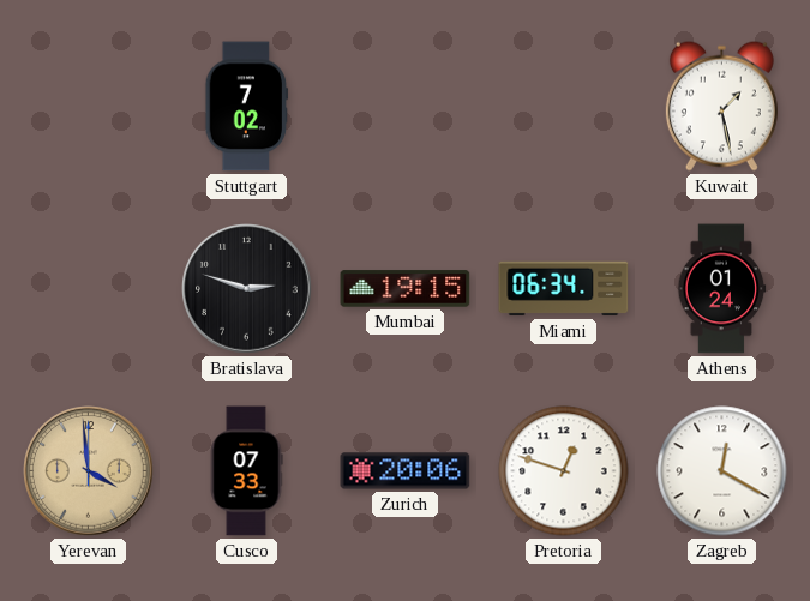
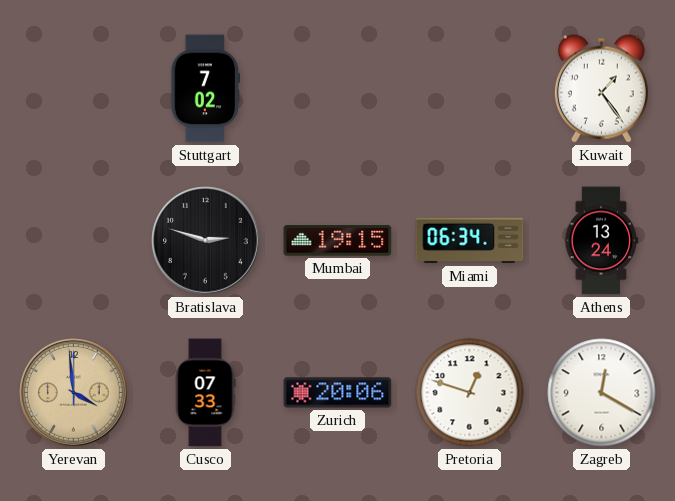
Kuwait: 1:28 -> 1:24 (601, 88)
Athens: 01:24 -> 13:24 (602, 241)
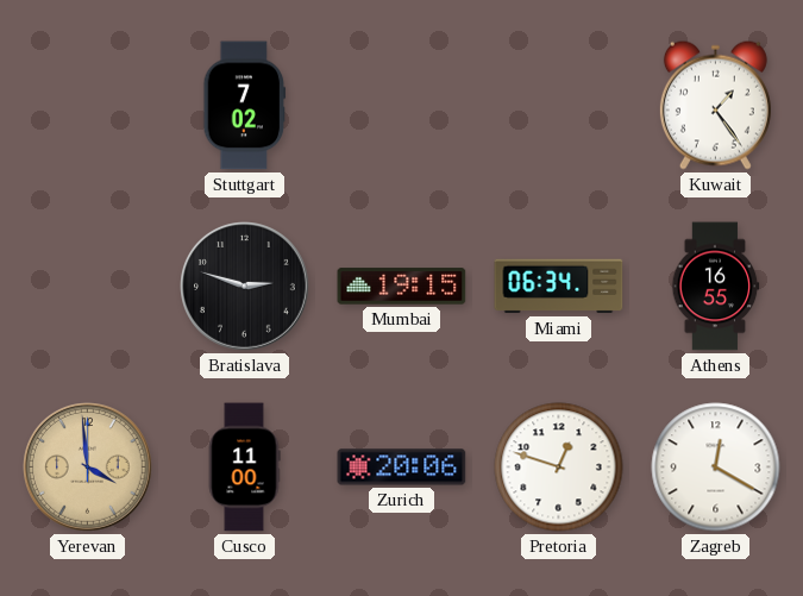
Athens: 13:24 -> 16:55 (716, 287)
Cusco: 07:33 -> 11:00 (244, 468)
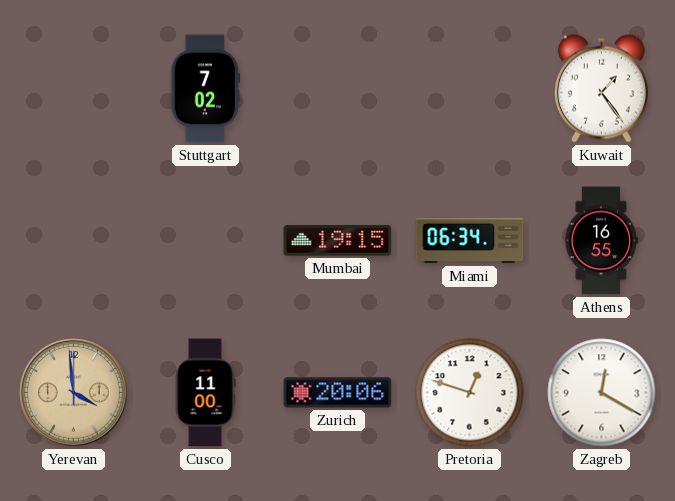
Bratislava: 2:48 -> none (245, 287)
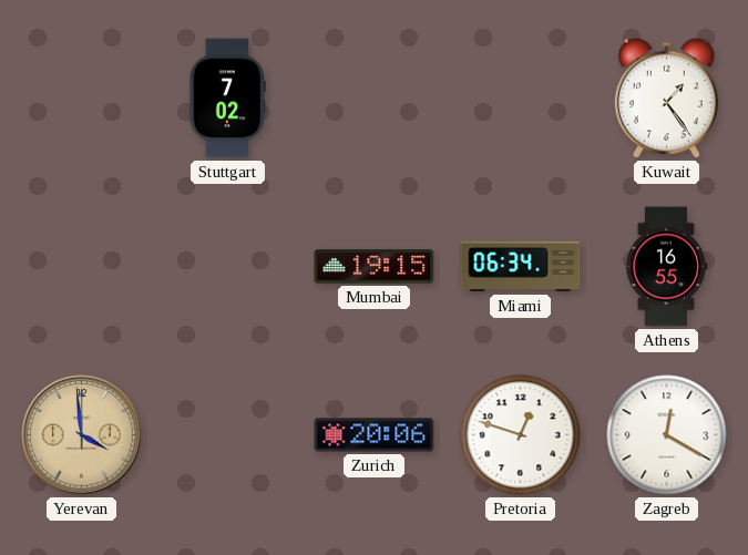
Cusco: 11:00 -> none (205, 393)
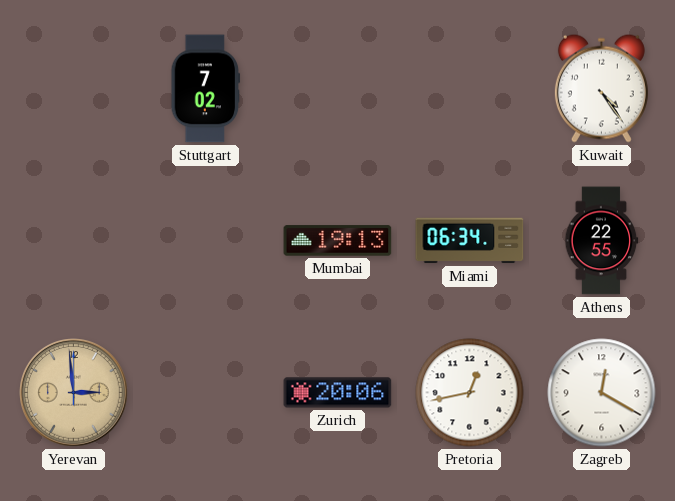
Kuwait: 1:24 -> 4:24 (601, 88)
Mumbai: 19:15 -> 19:13 (338, 241)
Athens: 16:55 -> 22:55 (602, 241)
Yerevan: 3:59 -> 2:59 (74, 393)
Pretoria: 12:48 -> 12:43 (470, 393)
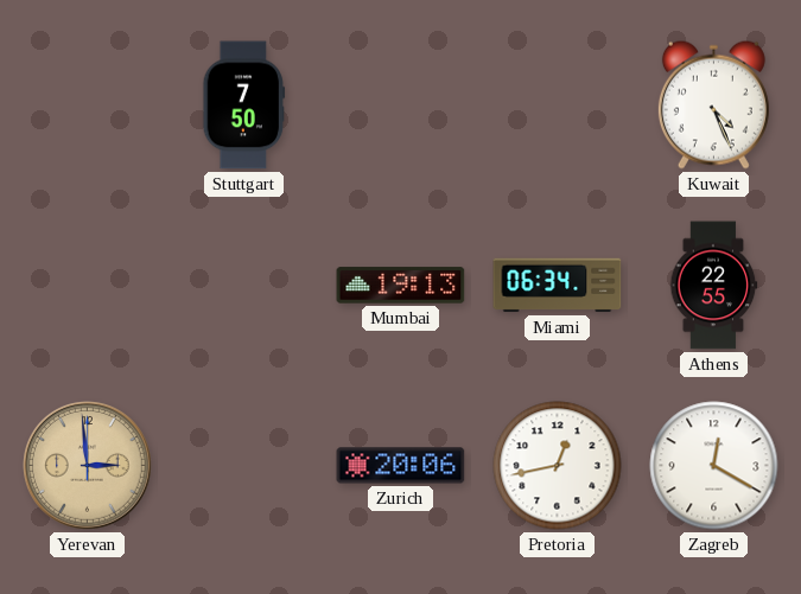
Stuttgart: 7:02 -> 7:50 (244, 106)
Kuwait: 4:24 -> 4:26 (713, 104)
